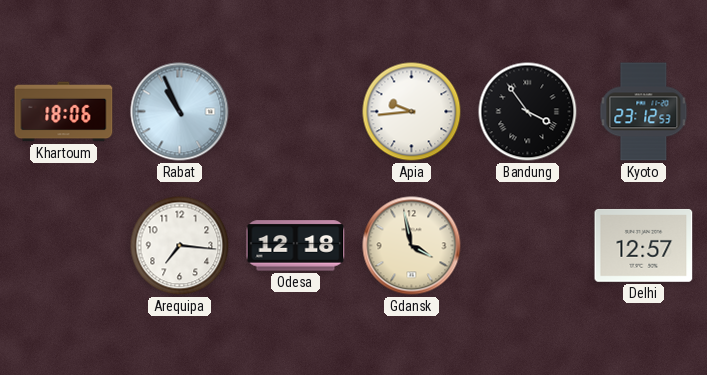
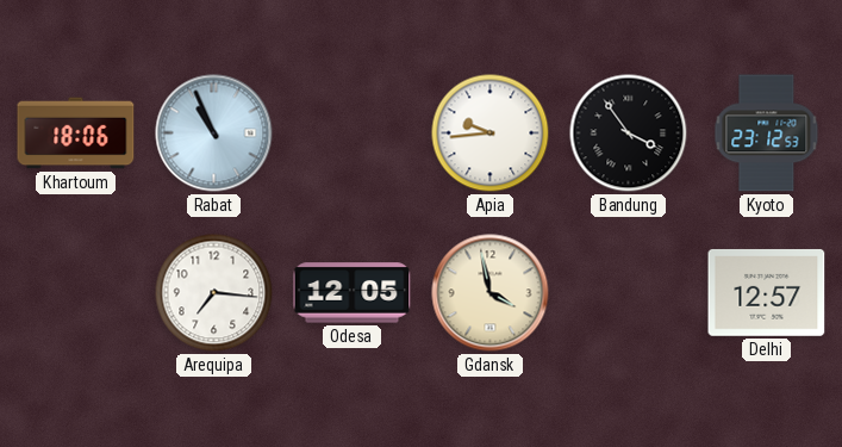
Odesa: 12:18 -> 12:05 (353, 293)
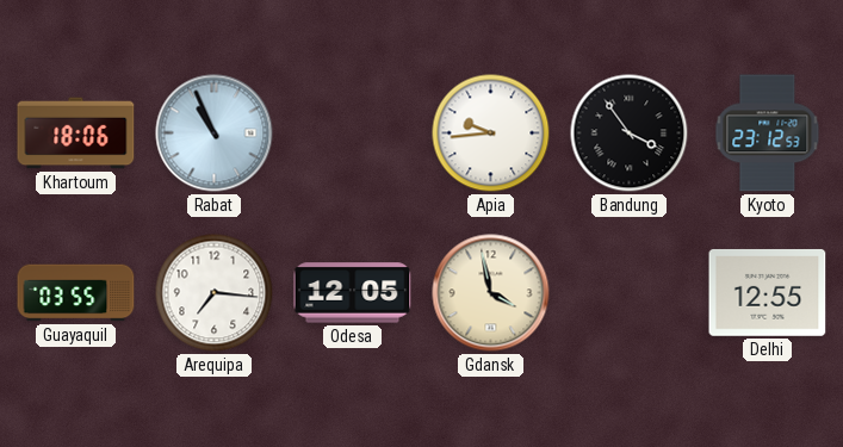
Guayaquil: none -> 03:55 (76, 293)
Delhi: 12:57 -> 12:55 (768, 292)
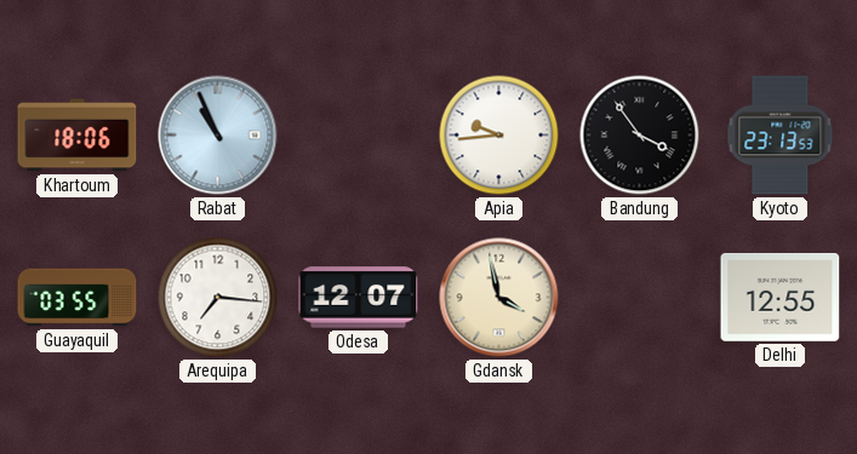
Kyoto: 23:12 -> 23:13 (781, 136)
Odesa: 12:05 -> 12:07 (359, 298)
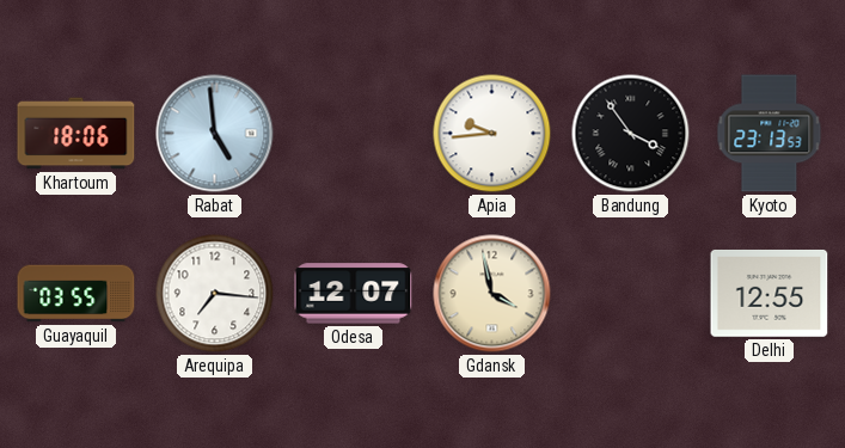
Rabat: 10:56 -> 4:59 (215, 134)
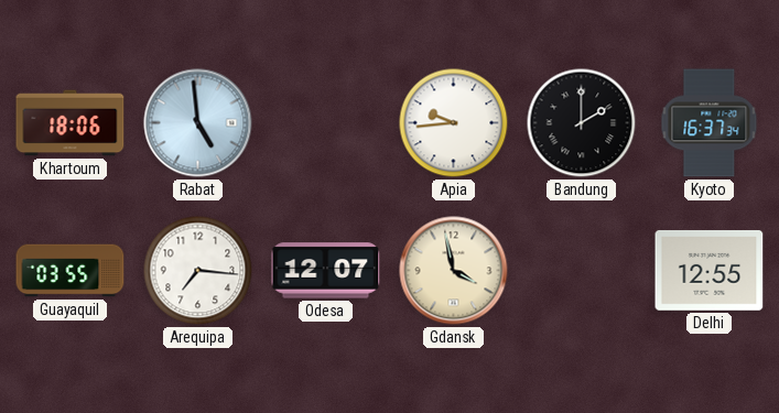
Bandung: 3:54 -> 2:00 (582, 123)
Kyoto: 23:13 -> 16:37 (710, 123)
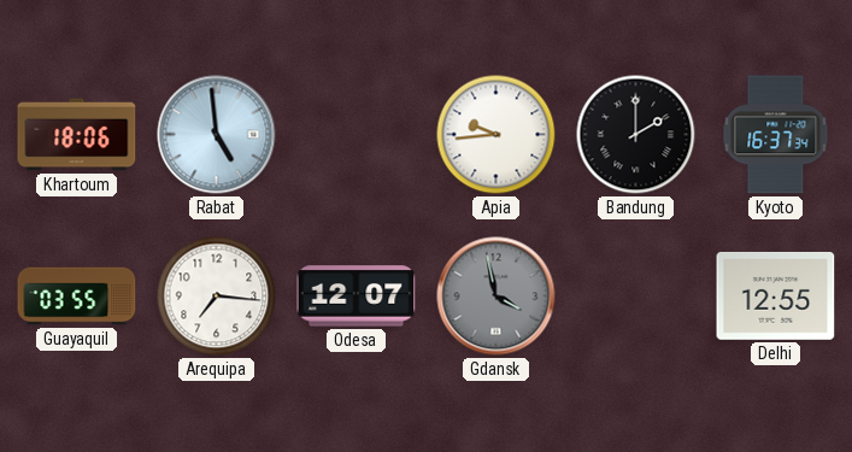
Gdansk dial: cream -> grey (496, 297)
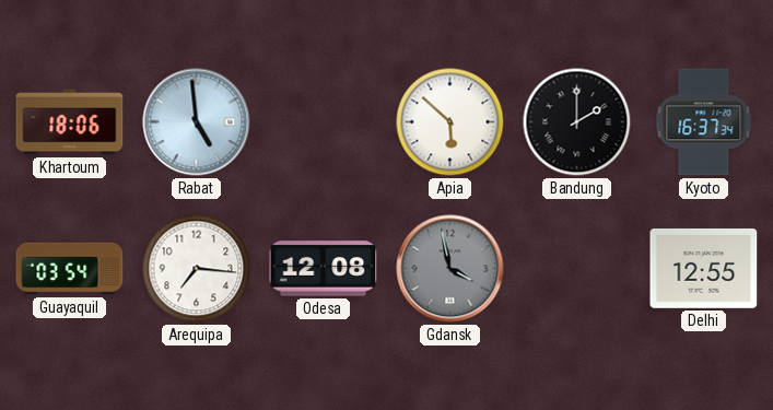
Apia: 9:44 -> 5:52 (450, 122)
Guayaquil: 03:55 -> 03:54 (70, 269)
Odesa: 12:07 -> 12:08 (324, 269)
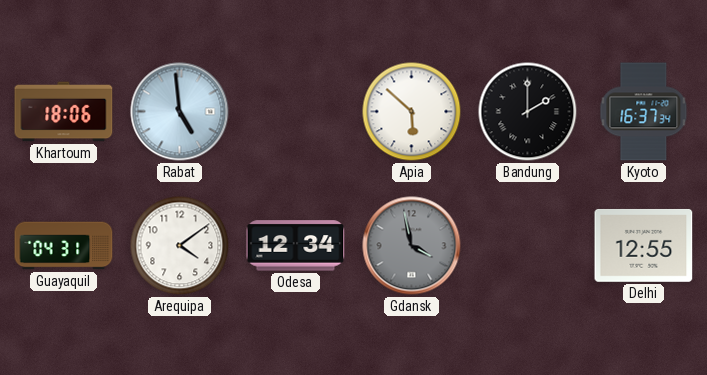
Guayaquil: 03:54 -> 04:31 (64, 246)
Arequipa: 7:16 -> 4:09 (180, 246)
Odesa: 12:08 -> 12:34 (296, 246)
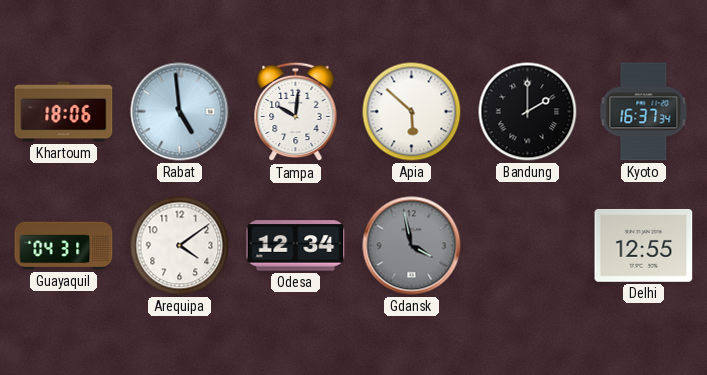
Tampa: none -> 10:01 (296, 112)
